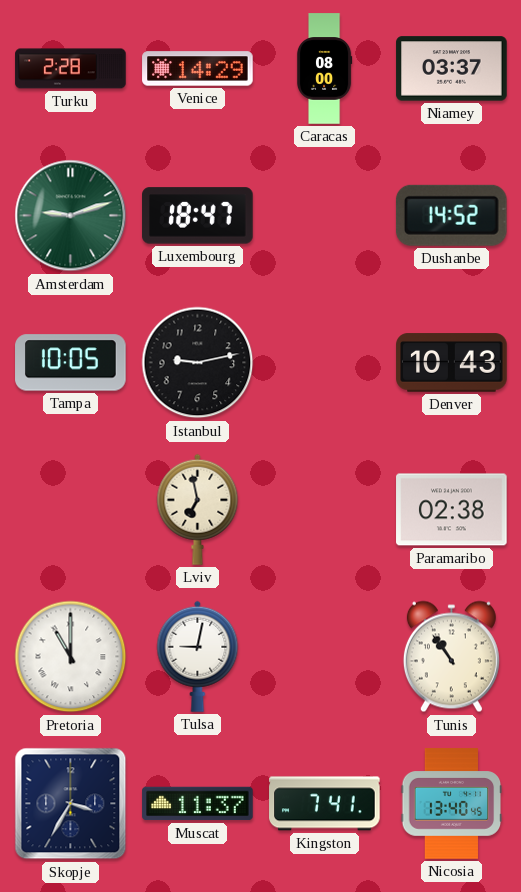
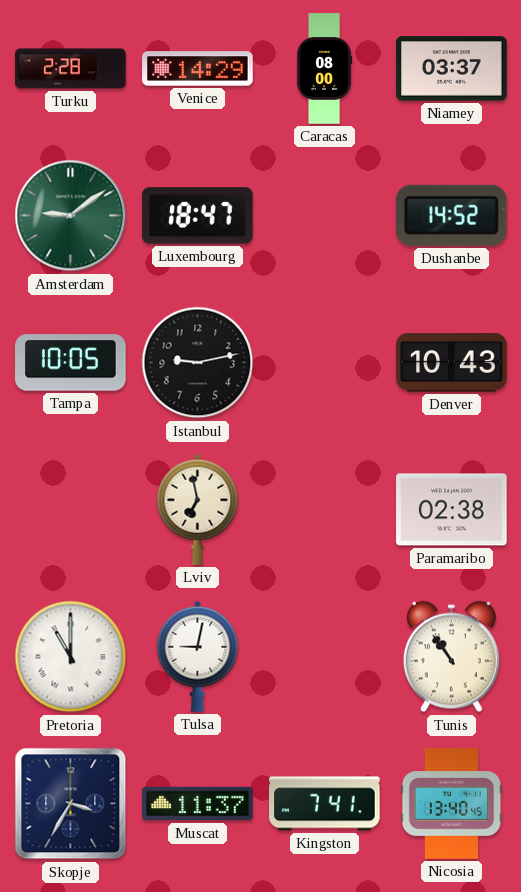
Amsterdam: 9:12 -> 9:09 (71, 216)
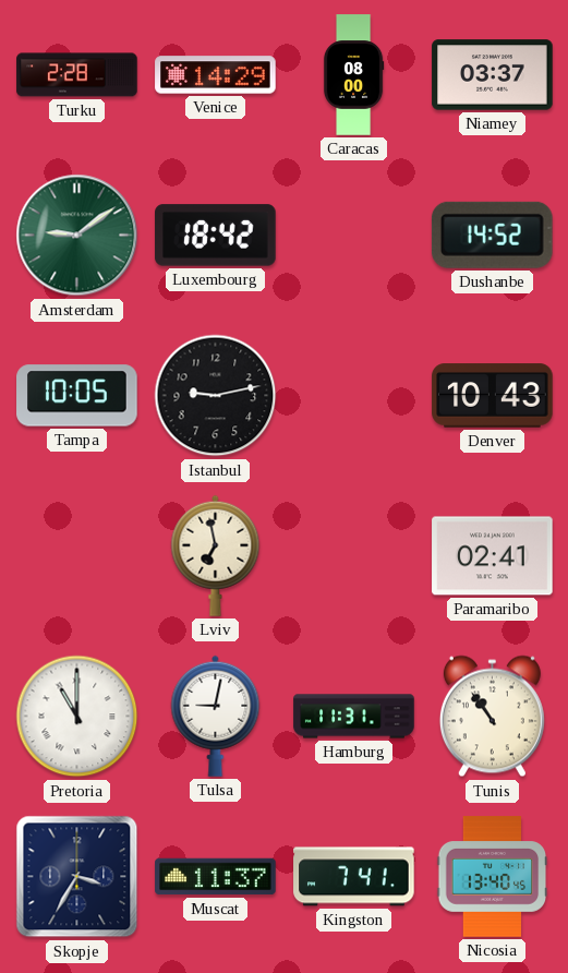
Luxembourg: 18:47 -> 18:42 (216, 236)
Paramaribo: 02:38 -> 02:41 (493, 556)
Hamburg: none -> 11:31 (354, 717)
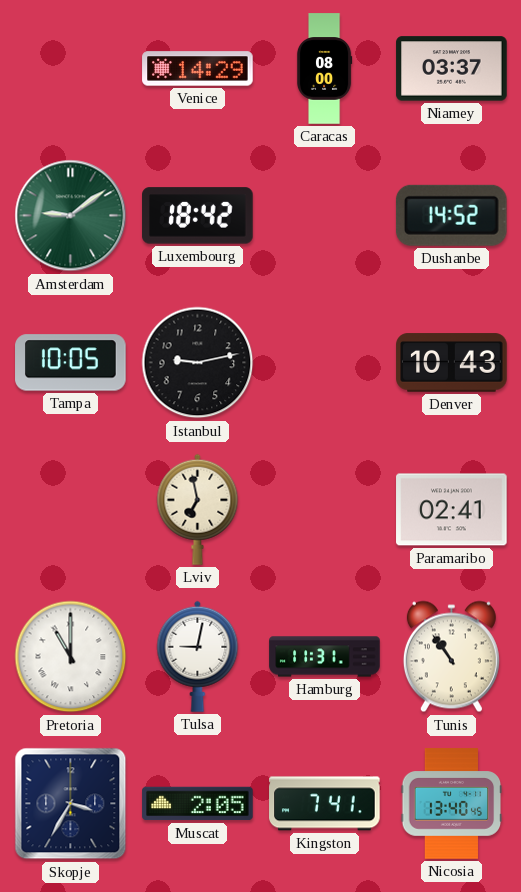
Turku: 2:28 -> none (77, 75)
Muscat: 11:37 -> 2:05 (198, 804)
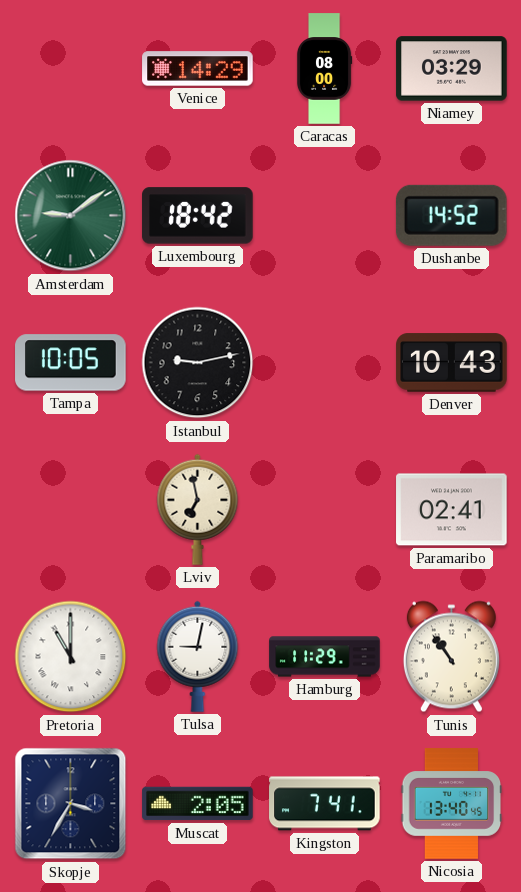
Niamey: 03:37 -> 03:29 (452, 69)
Hamburg: 11:31 -> 11:29 (325, 657)
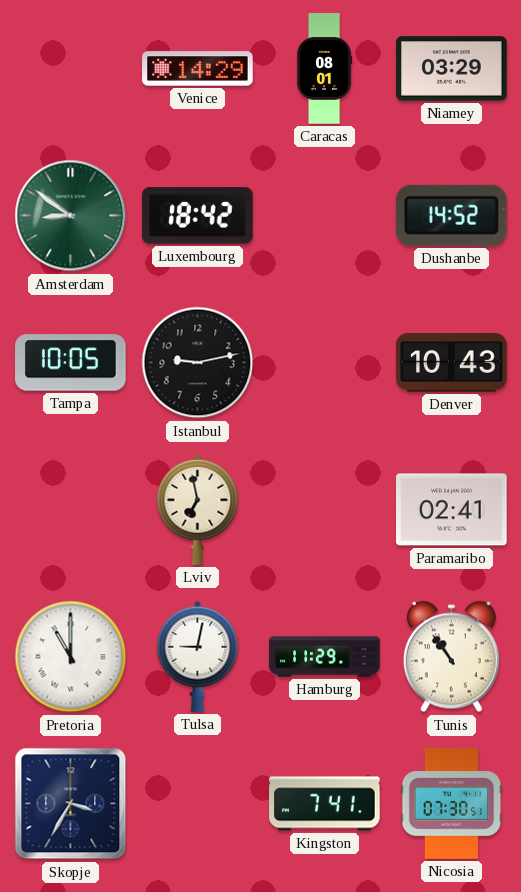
Caracas: 08:00 -> 08:01 (324, 69)
Amsterdam: 9:09 -> 8:51 (71, 216)
Muscat: 2:05 -> none (198, 804)
Nicosia: 13:40 -> 07:30 (452, 804)
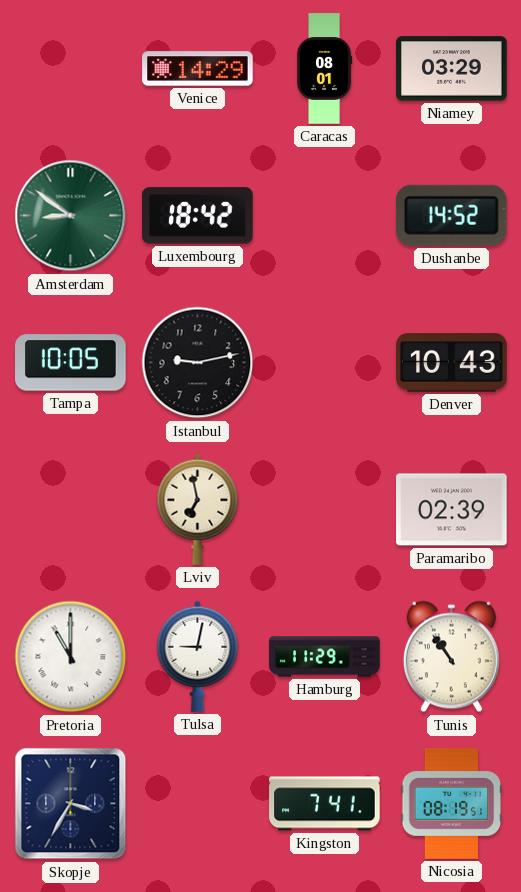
Paramaribo: 02:41 -> 02:39 (452, 510)
Nicosia: 07:30 -> 08:19 (452, 804)
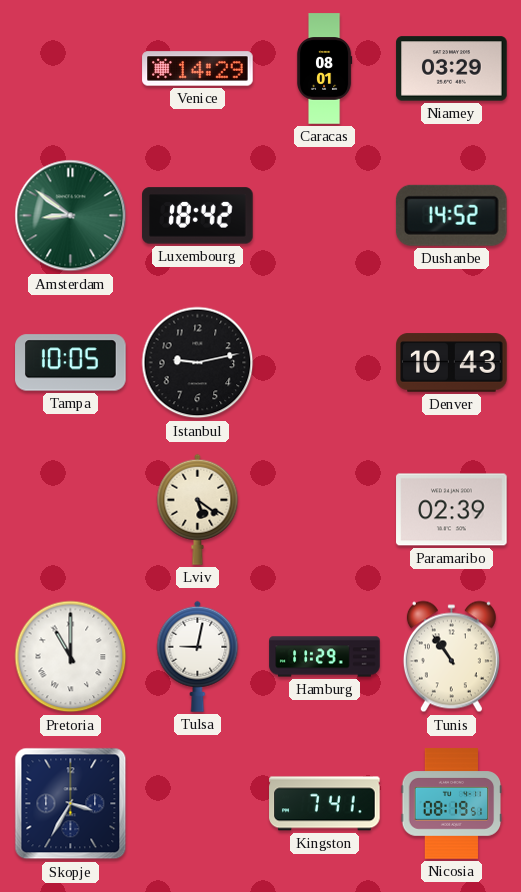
Lviv: 6:58 -> 5:21 (198, 509)
